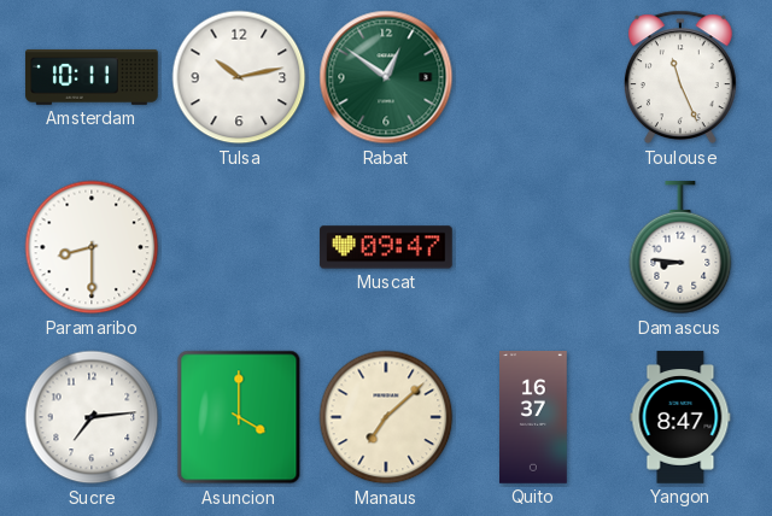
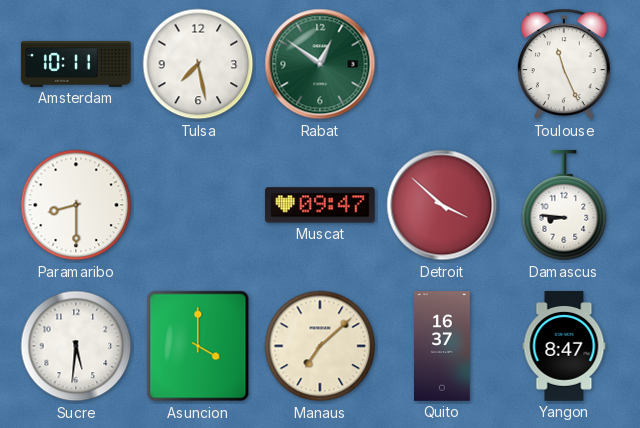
Tulsa: 10:13 -> 7:28 (198, 64)
Detroit: none -> 3:52 (442, 205)
Sucre: 7:14 -> 5:31 (76, 346)
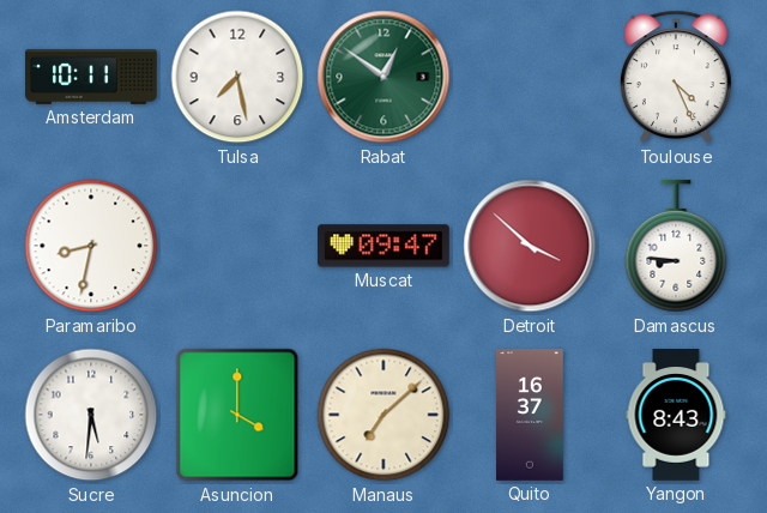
Toulouse: 11:26 -> 4:26 (676, 77)
Paramaribo: 8:30 -> 8:32 (91, 246)
Yangon: 8:47 -> 8:43 (676, 415)
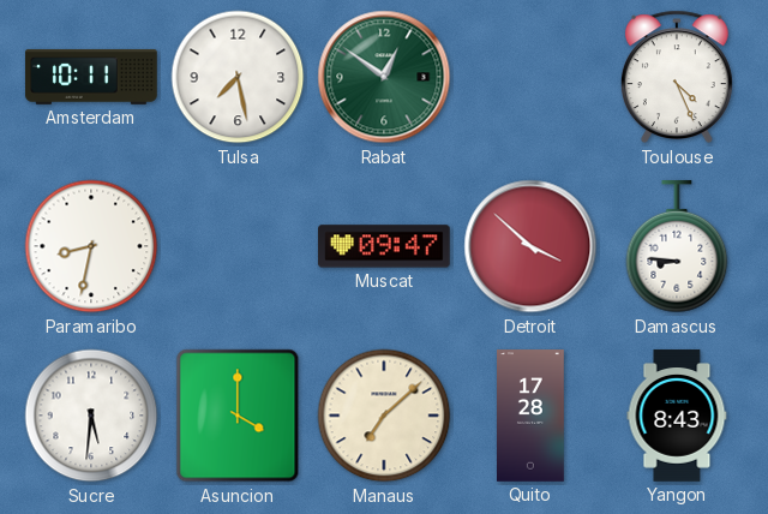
Quito: 16:37 -> 17:28 (532, 416)
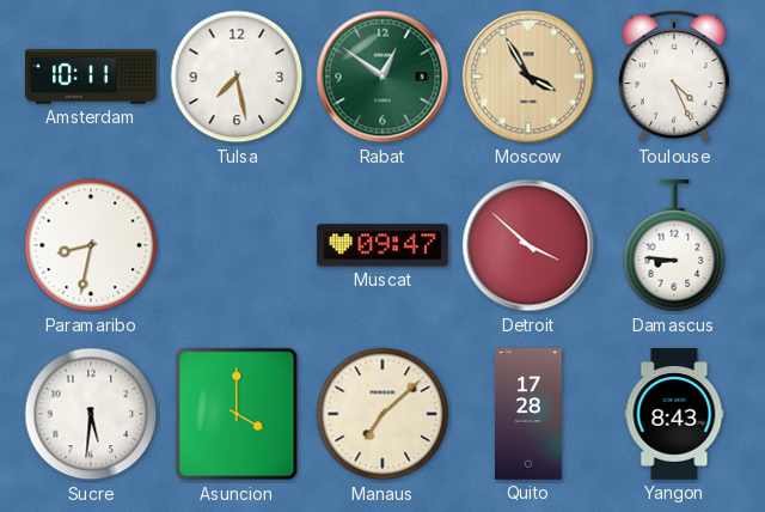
Moscow: none -> 3:55 (528, 77)
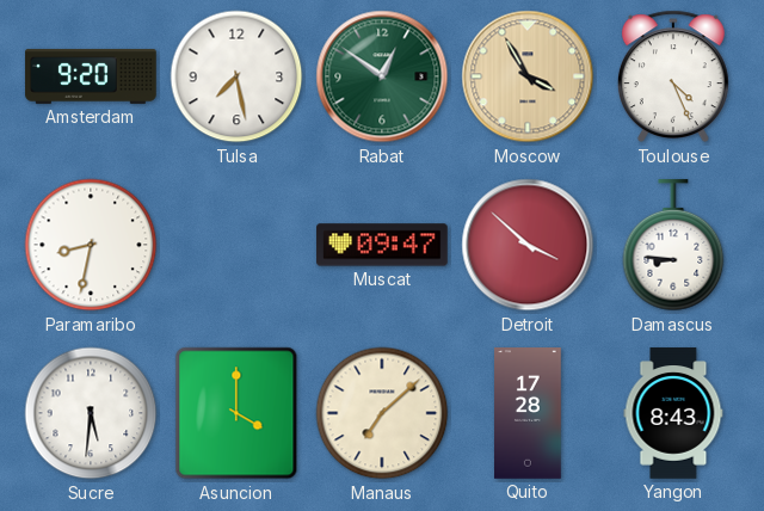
Amsterdam: 10:11 -> 9:20 (91, 76)
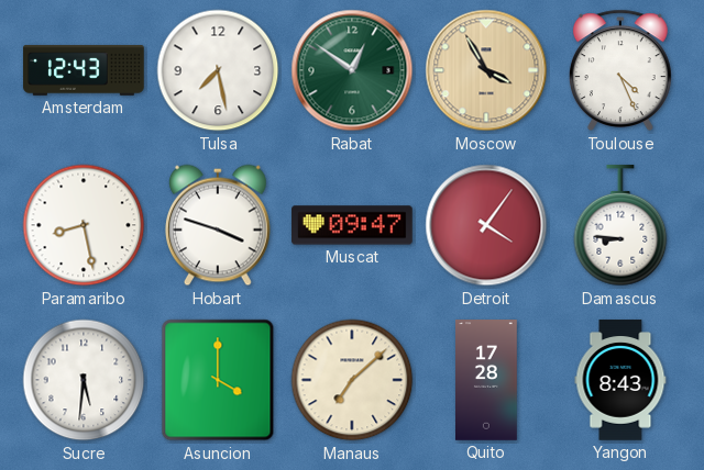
Amsterdam: 9:20 -> 12:43 (84, 70)
Paramaribo: 8:32 -> 8:28 (84, 225)
Hobart: none -> 3:48 (218, 225)
Detroit: 3:52 -> 4:06 (486, 225)
